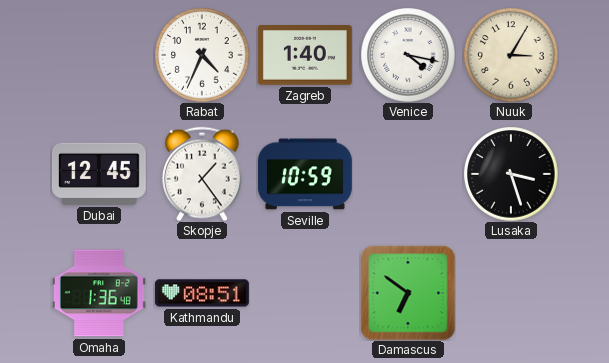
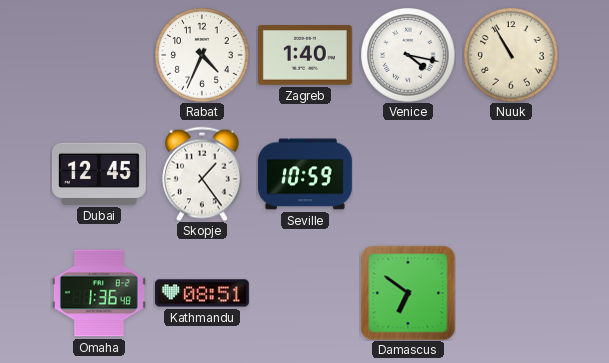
Nuuk: 3:05 -> 10:55 (511, 55)
Lusaka: 3:27 -> none (511, 174)
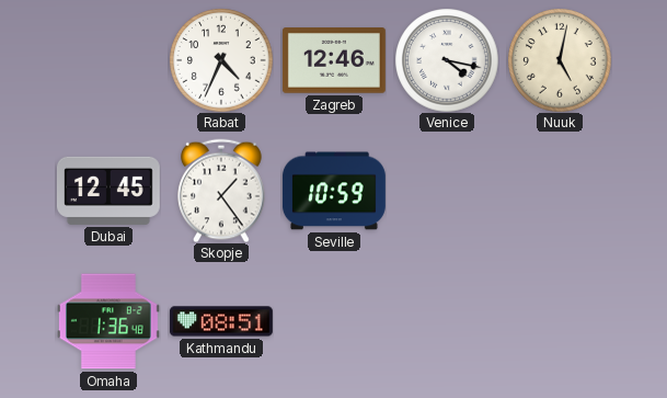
Zagreb: 1:40 -> 12:46 (334, 60)
Nuuk: 10:55 -> 5:02 (560, 60)
Damascus: 6:51 -> none (408, 293)
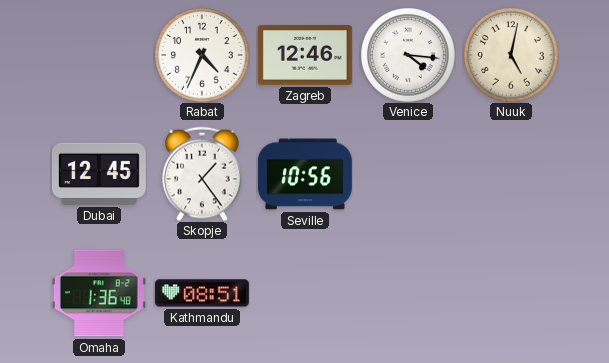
Venice: 4:17 -> 4:16 (408, 55)
Seville: 10:59 -> 10:56 (305, 174)
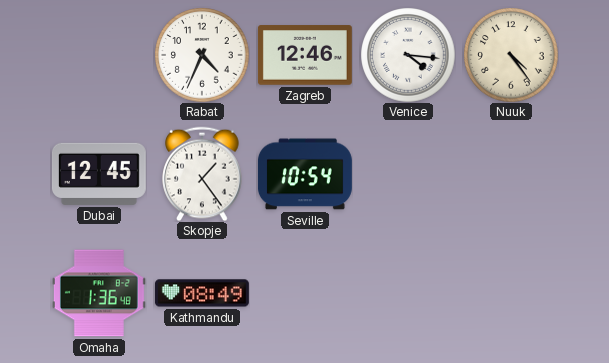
Nuuk: 5:02 -> 4:24 (511, 55)
Seville: 10:56 -> 10:54 (305, 174)
Kathmandu: 08:51 -> 08:49 (202, 293)
